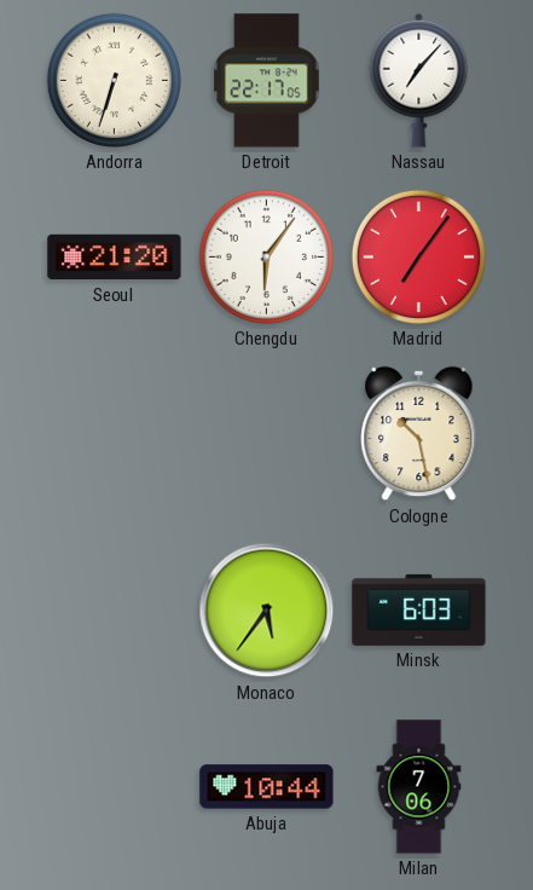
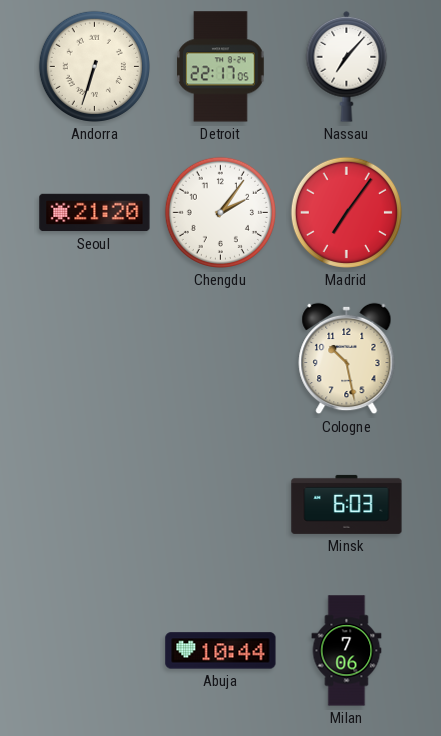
Chengdu: 6:06 -> 2:06 (220, 212)
Monaco: 5:36 -> none (267, 611)
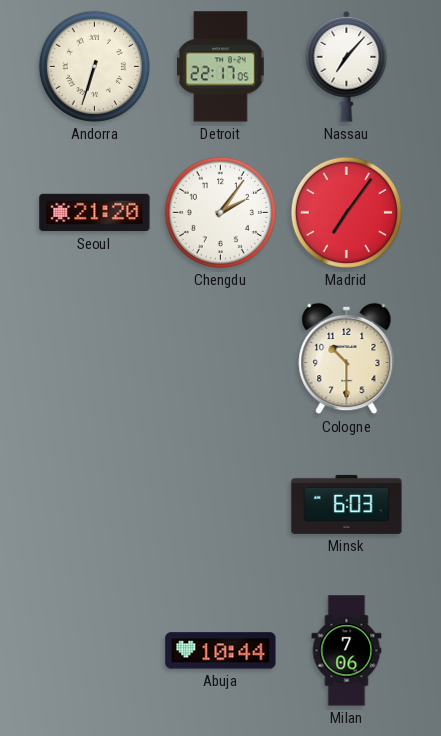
Cologne: 10:28 -> 10:30 (347, 359)
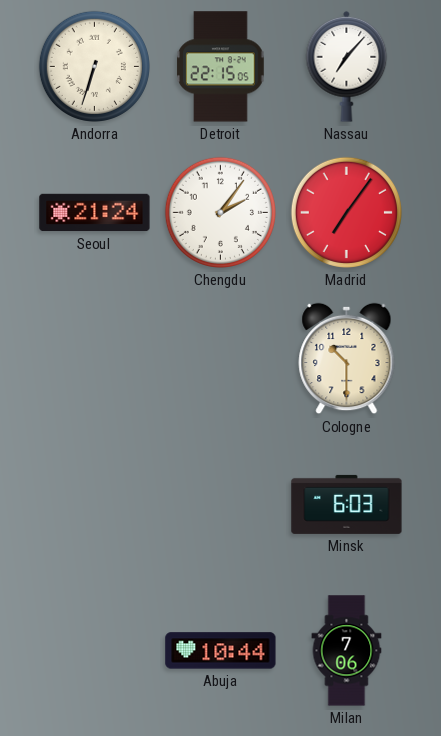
Detroit: 22:17 -> 22:15 (221, 67)
Seoul: 21:20 -> 21:24 (95, 213)
